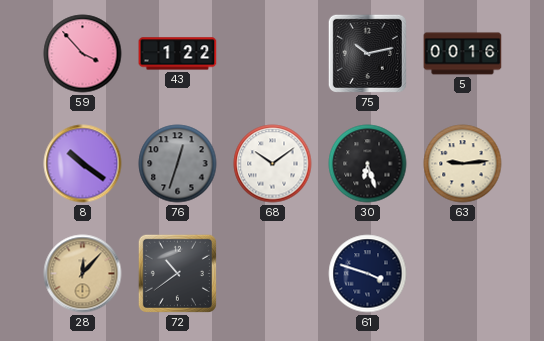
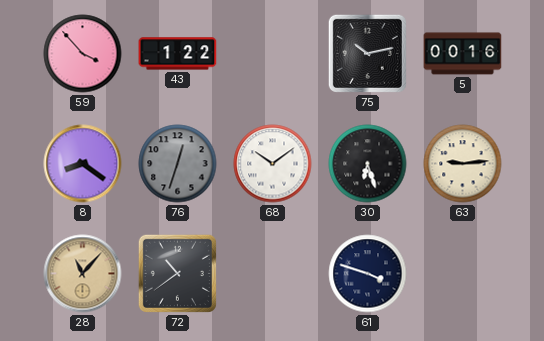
8: 10:21 -> 8:21 (83, 164)
28: 12:07 -> 11:07 (83, 274)
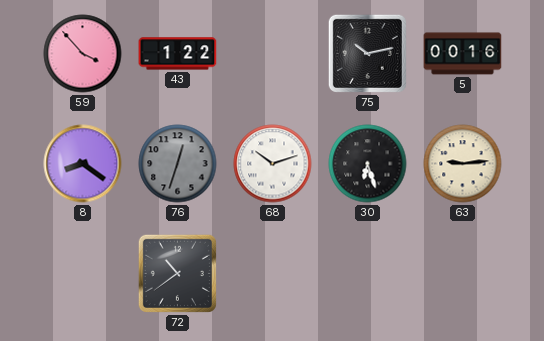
68: 10:09 -> 10:12 (273, 164)
28: 11:07 -> none (83, 274)
61: 3:48 -> none (368, 274)
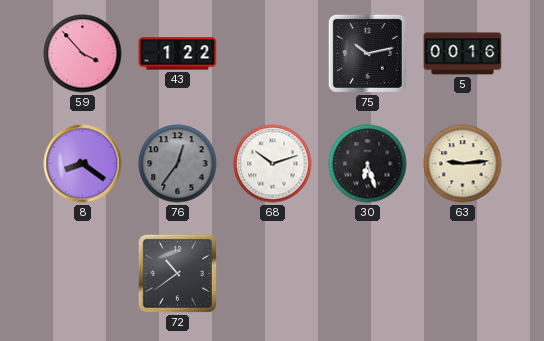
76: 12:33 -> 12:36 (178, 164)
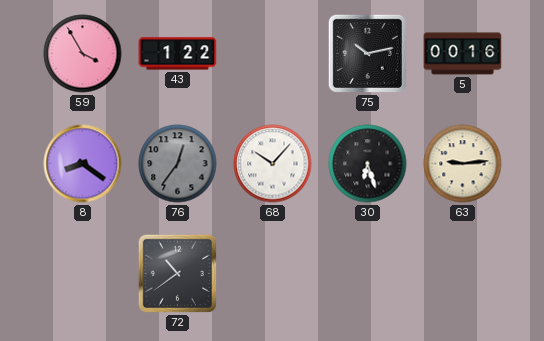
59: 3:53 -> 3:55 (83, 54)
68: 10:12 -> 10:07 (273, 164)
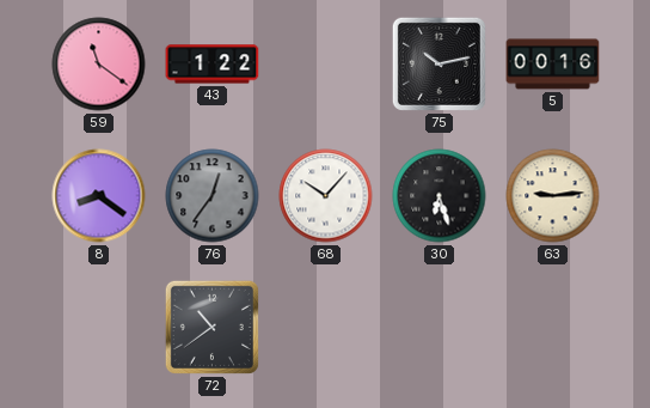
59: 3:55 -> 11:21 (99, 65)
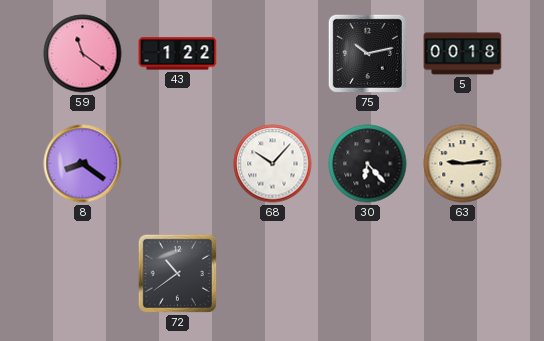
5: 00:16 -> 00:18 (463, 54)
76: 12:36 -> none (213, 196)
30: 6:27 -> 6:23 (368, 164)
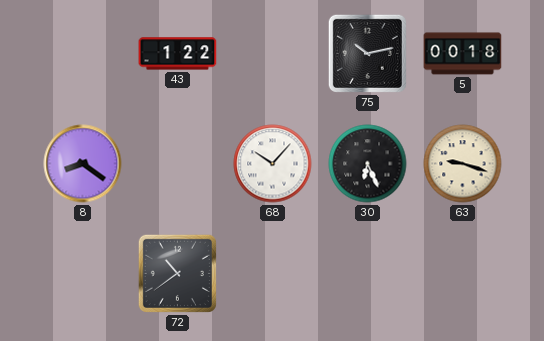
59: 11:21 -> none (83, 54)
30: 6:23 -> 6:26 (368, 164)
63: 9:14 -> 9:18 (463, 164)
